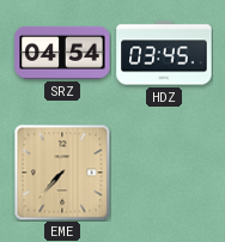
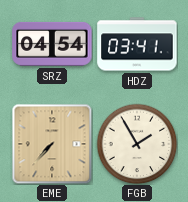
HDZ: 03:45 -> 03:41 (137, 44)
FGB: none -> 1:55 (137, 144)
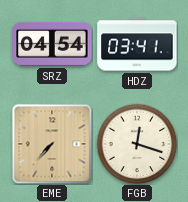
FGB: 1:55 -> 12:18 (137, 144)
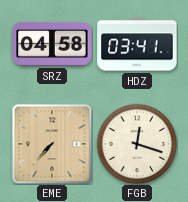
SRZ: 04:54 -> 04:58 (52, 44)
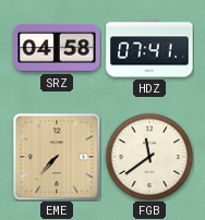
HDZ: 03:41 -> 07:41 (149, 48)
FGB: 12:18 -> 11:39 (149, 157)
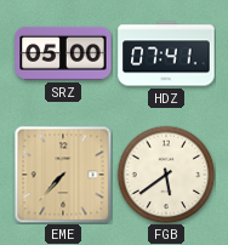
SRZ: 04:58 -> 05:00 (63, 53)
FGB: 11:39 -> 5:39 (166, 175)
